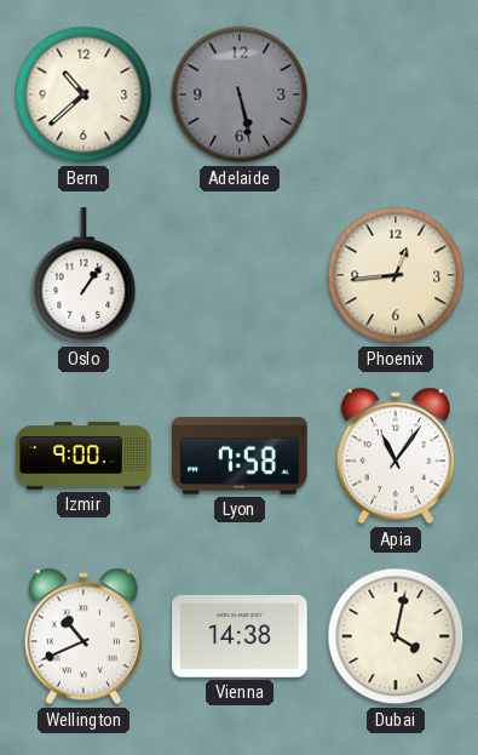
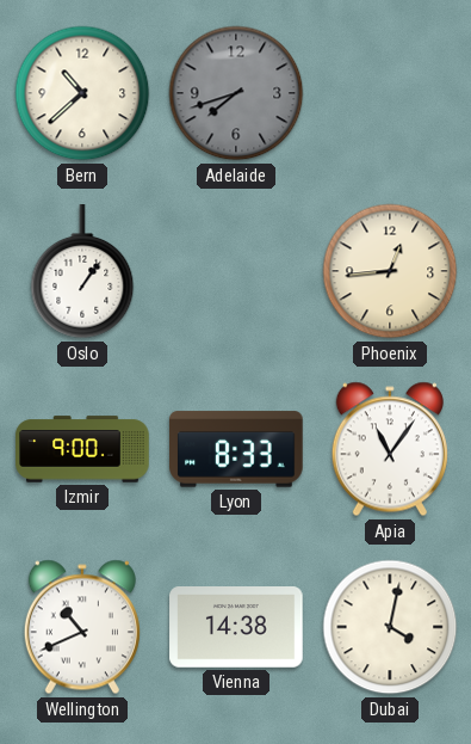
Adelaide: 5:28 -> 7:42 (236, 93)
Lyon: 7:58 -> 8:33 (236, 449)
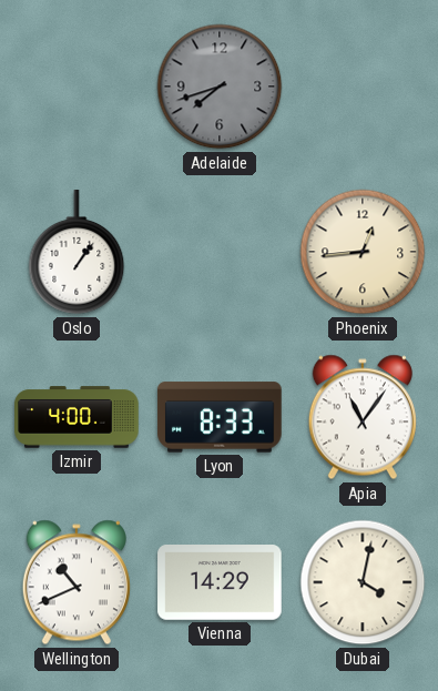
Bern: 10:38 -> none (82, 93)
Izmir: 9:00 -> 4:00 (77, 417)
Vienna: 14:38 -> 14:29 (220, 583)
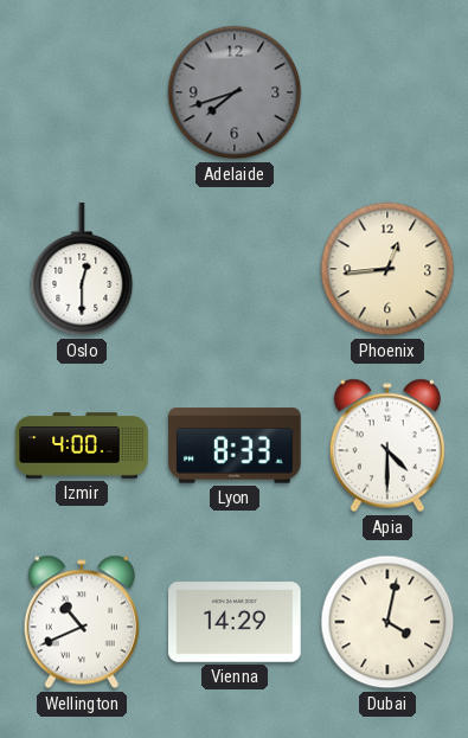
Oslo: 1:06 -> 12:30 (82, 270)
Apia: 11:06 -> 4:30 (387, 445)
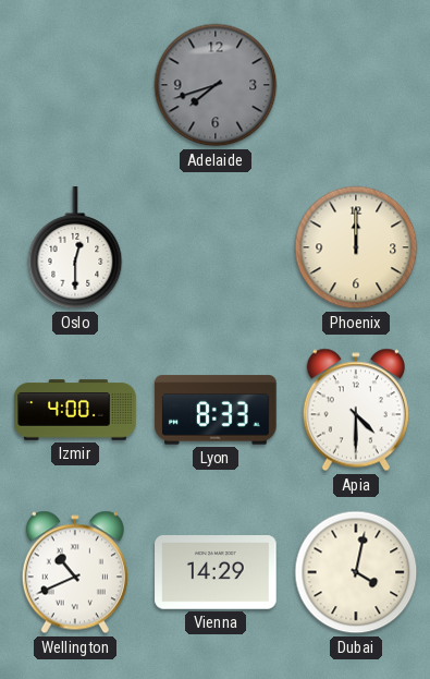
Phoenix: 12:44 -> 12:00 (356, 247)
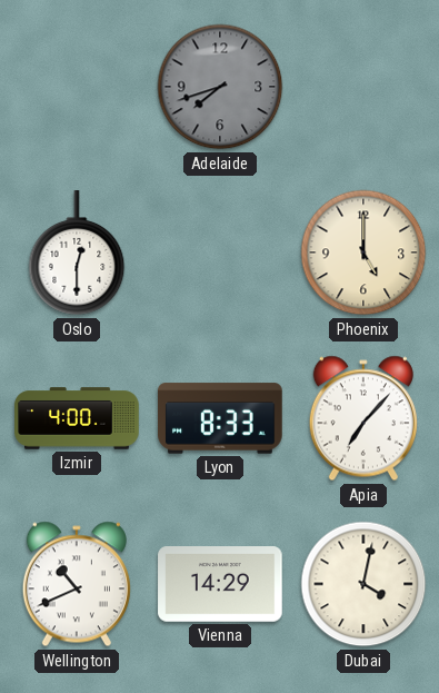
Phoenix: 12:00 -> 5:00 (363, 253)
Apia: 4:30 -> 7:07 (363, 418)
